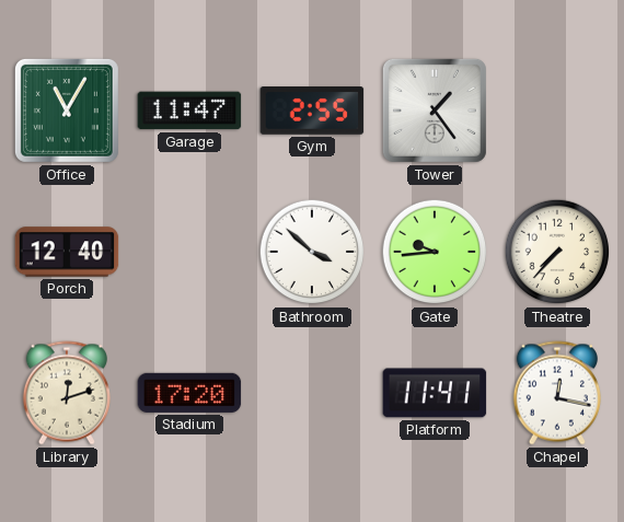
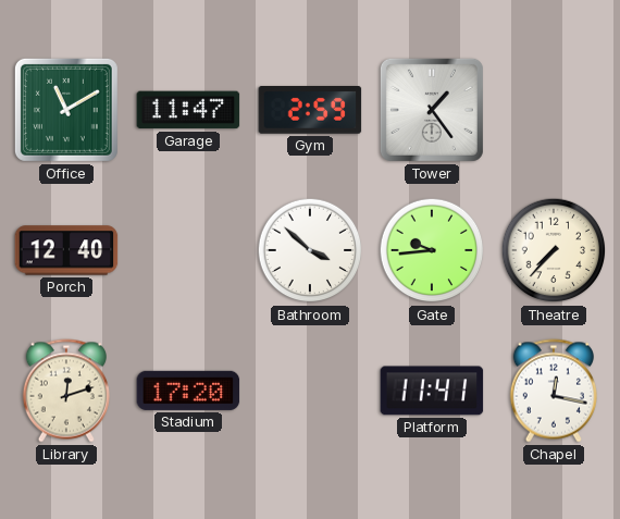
Office: 11:05 -> 11:10 (66, 110)
Gym: 2:55 -> 2:59 (310, 110)
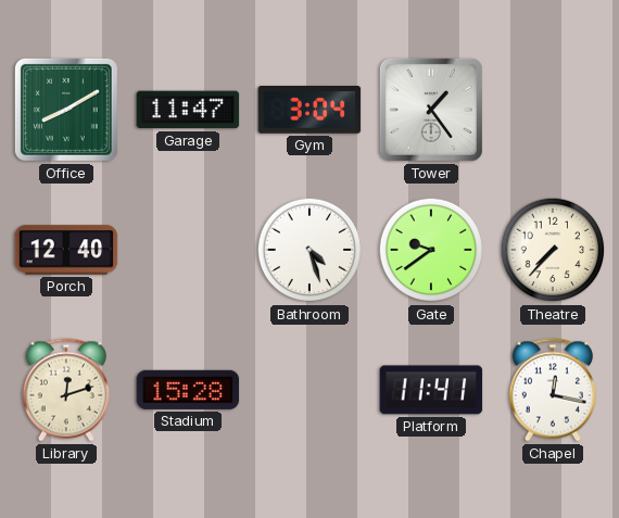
Office: 11:10 -> 8:10 (66, 110)
Gym: 2:59 -> 3:04 (309, 110)
Bathroom: 3:52 -> 4:27 (309, 250)
Gate: 9:44 -> 9:39 (431, 250)
Stadium: 17:20 -> 15:28 (188, 390)
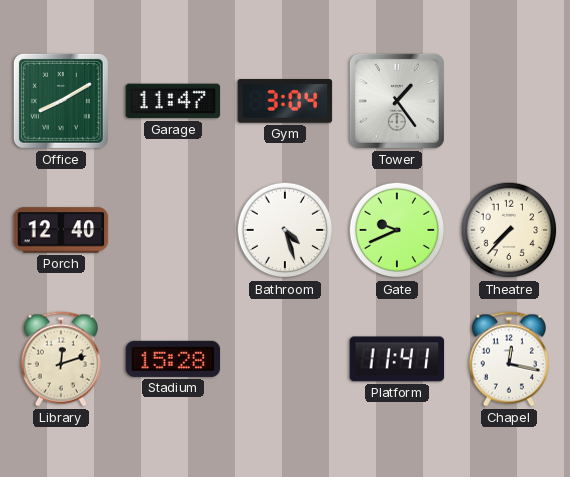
Gate: 9:39 -> 9:41 (397, 230)
